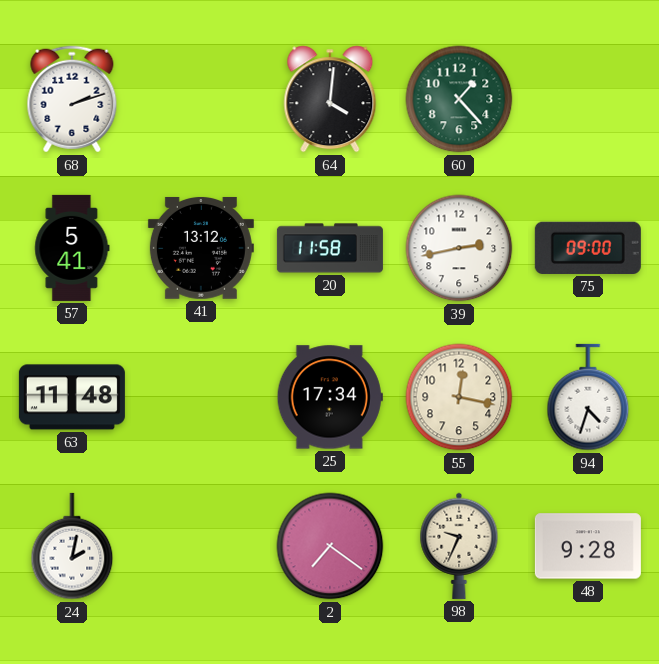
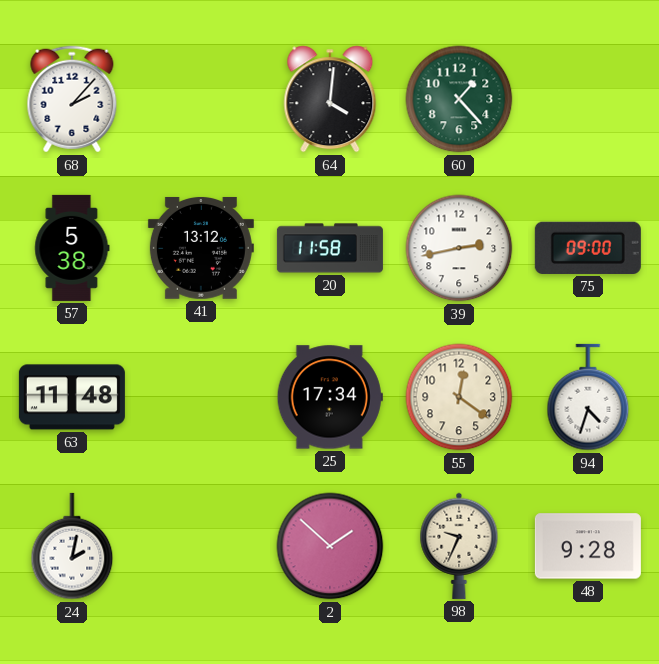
68: 2:12 -> 2:07 (72, 99)
57: 5:41 -> 5:38 (72, 248)
55: 12:17 -> 12:21 (459, 397)
2: 7:21 -> 1:52 (330, 546)
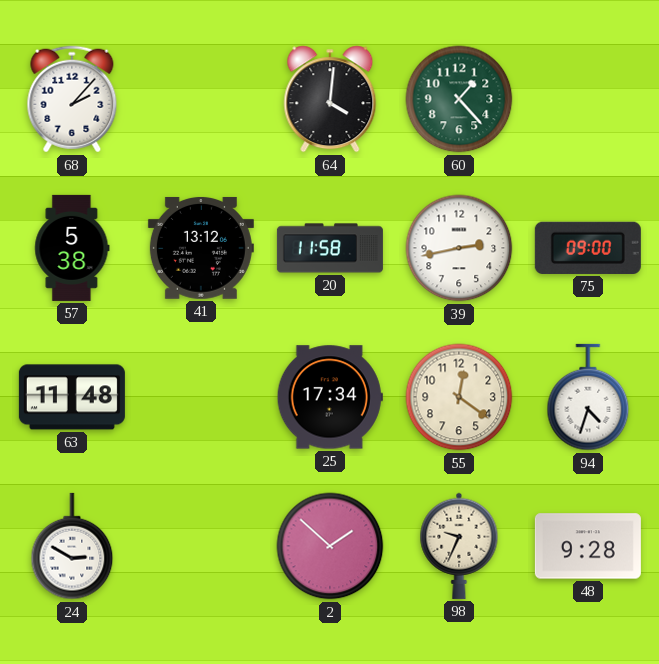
24: 2:02 -> 2:50 (72, 546)
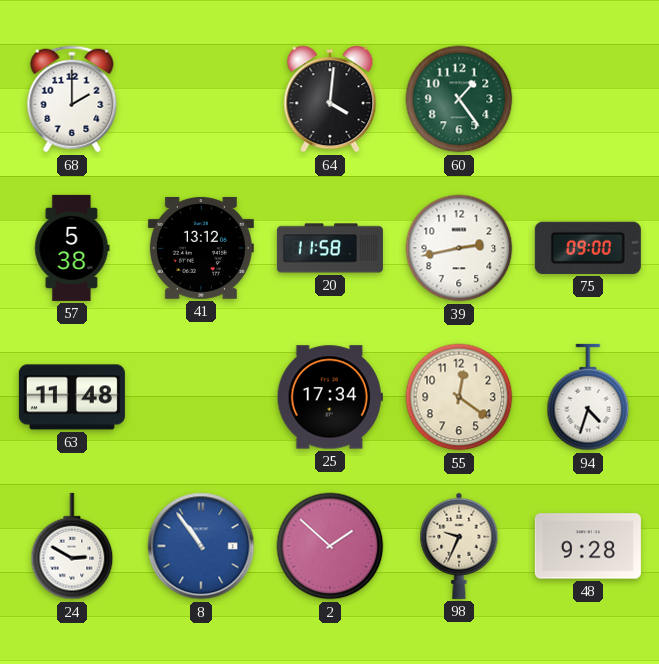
68: 2:07 -> 2:00 (72, 99)
60: 1:23 -> 1:24 (459, 99)
8: none -> 10:54 (201, 546)
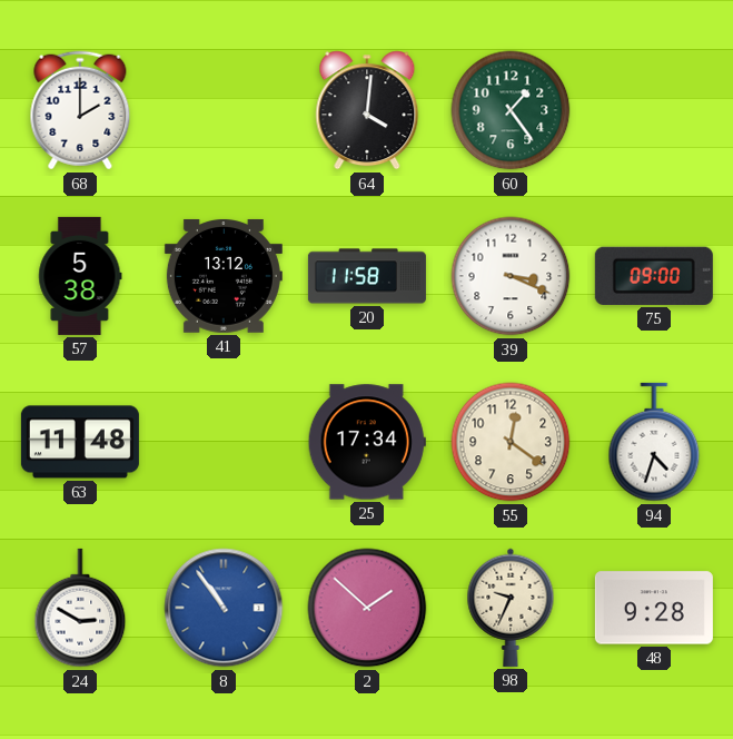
39: 2:43 -> 3:19 (511, 276)
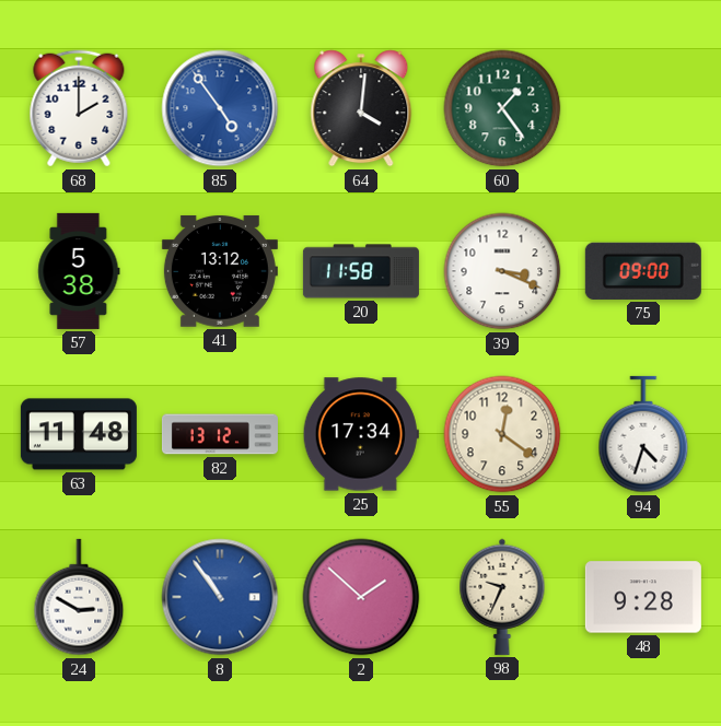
85: none -> 4:54 (220, 108)
82: none -> 13:12 (220, 434)
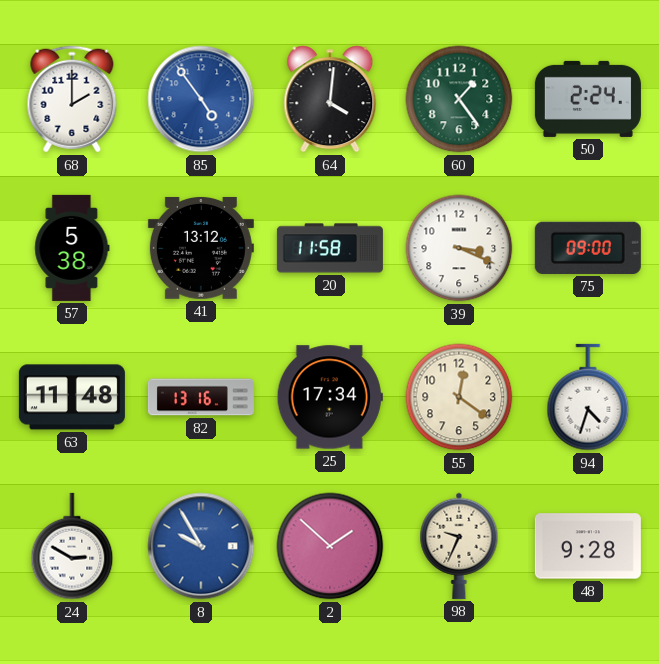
50: none -> 2:24 (588, 99)
82: 13:12 -> 13:16 (201, 397)
8: 10:54 -> 9:55 (201, 546)
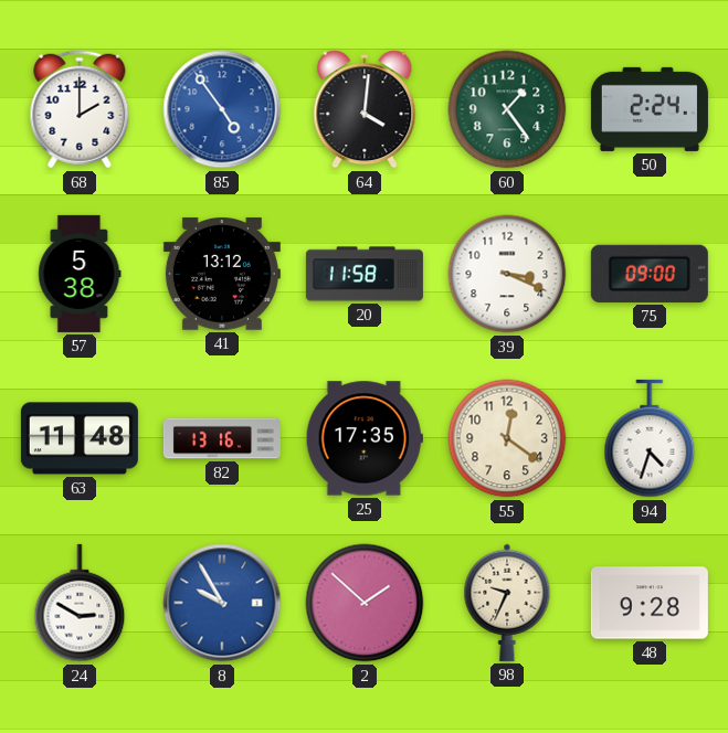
25: 17:34 -> 17:35 (365, 438)
